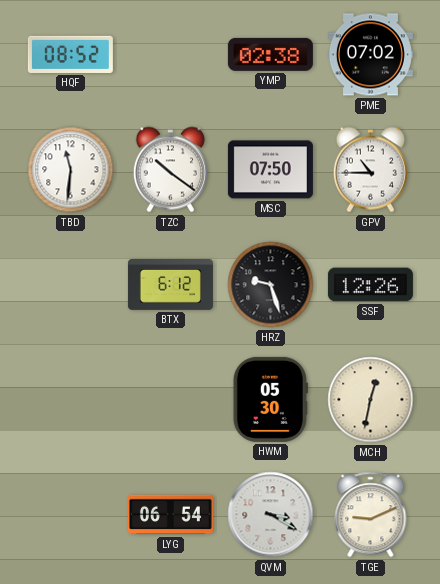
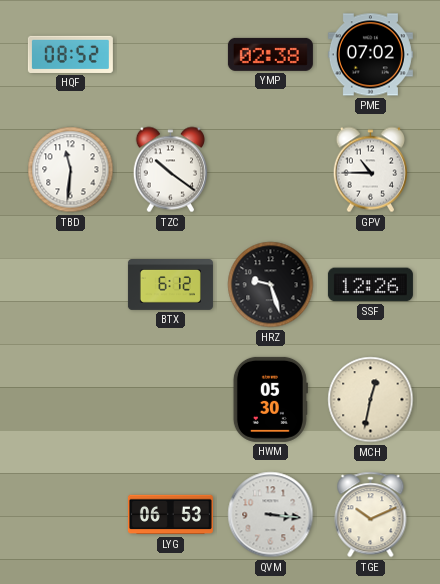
MSC: 07:50 -> none (270, 170)
LYG: 06:54 -> 06:53 (170, 515)
QVM: 3:20 -> 3:16 (271, 515)
TGE: 9:11 -> 10:11 (371, 515)
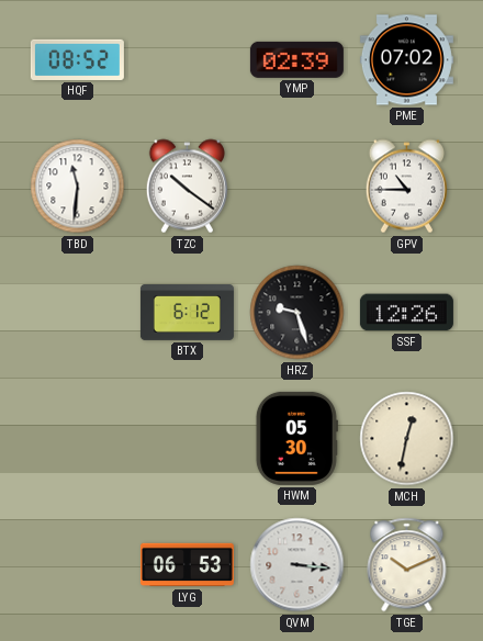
YMP: 02:38 -> 02:39 (296, 59)
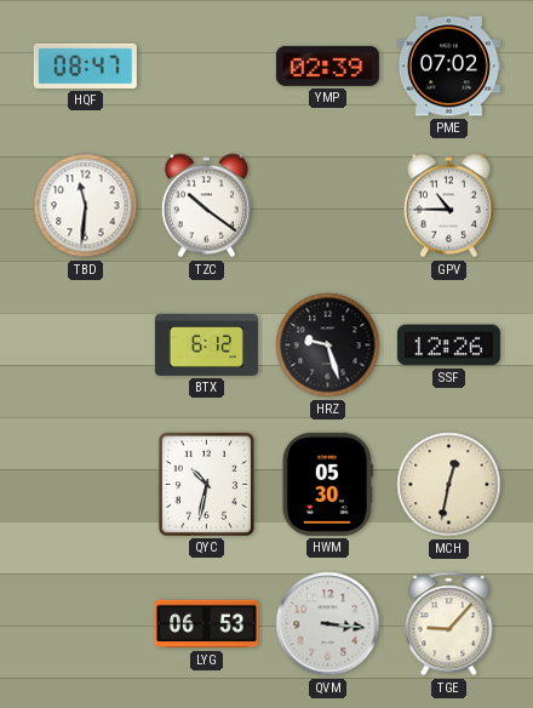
HQF: 08:52 -> 08:47 (85, 65)
QYC: none -> 10:32 (206, 484)
TGE: 10:11 -> 9:07 (449, 624)
